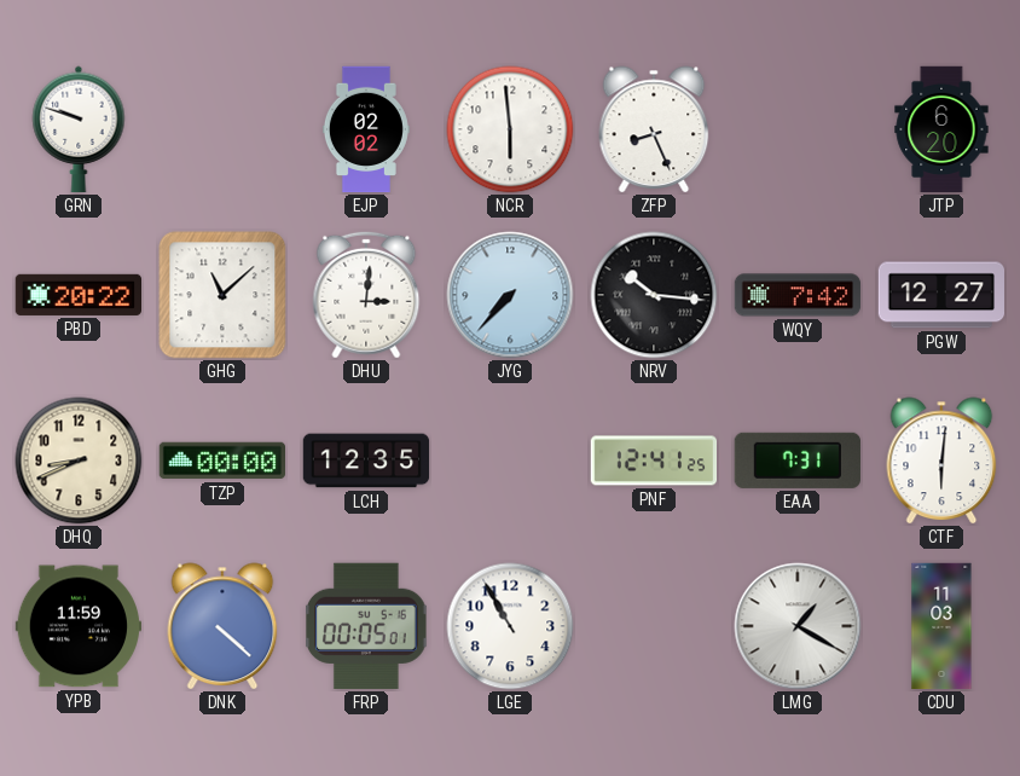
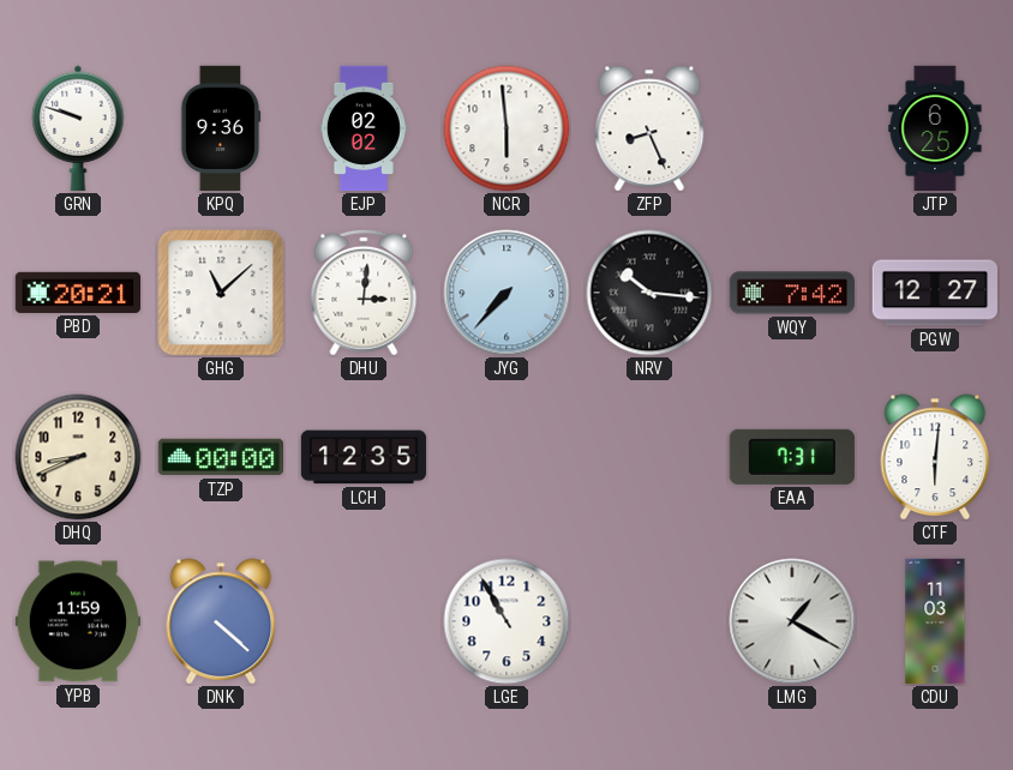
KPQ: none -> 9:36 (221, 128)
JTP: 6:20 -> 6:25 (935, 128)
PBD: 20:22 -> 20:21 (77, 293)
PNF: 12:41 -> none (654, 461)
FRP: 00:05 -> none (366, 626)
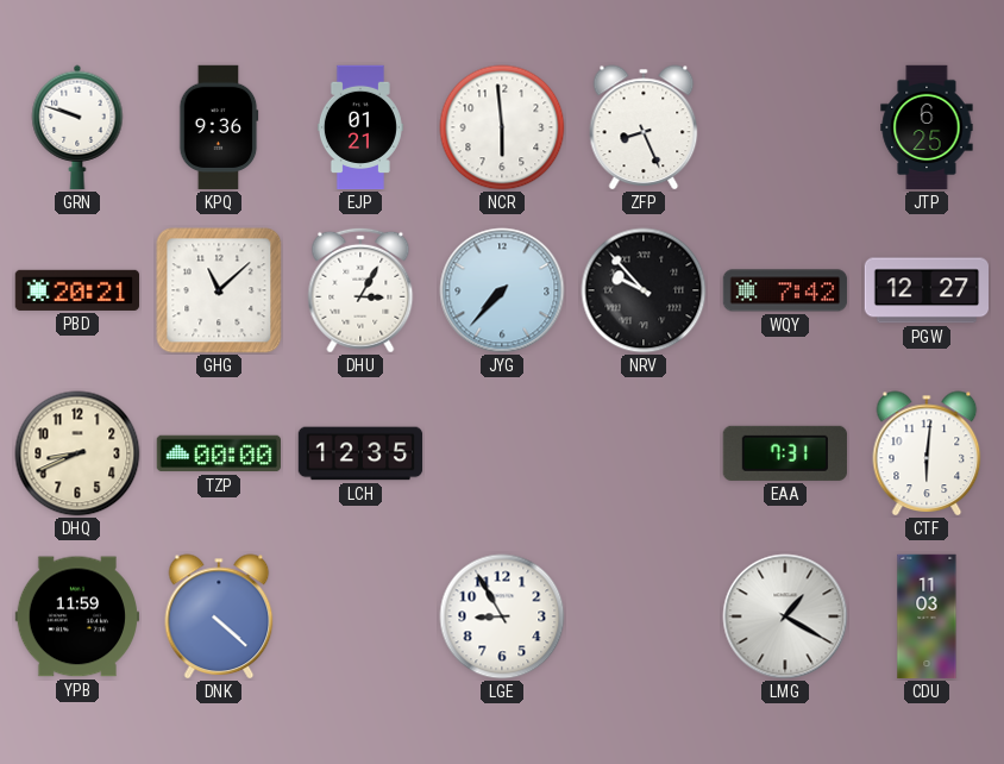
EJP: 02:02 -> 01:21 (360, 127)
DHU: 3:01 -> 3:05 (360, 290)
NRV: 10:16 -> 9:53 (644, 290)
LGE: 10:55 -> 8:55 (502, 616)
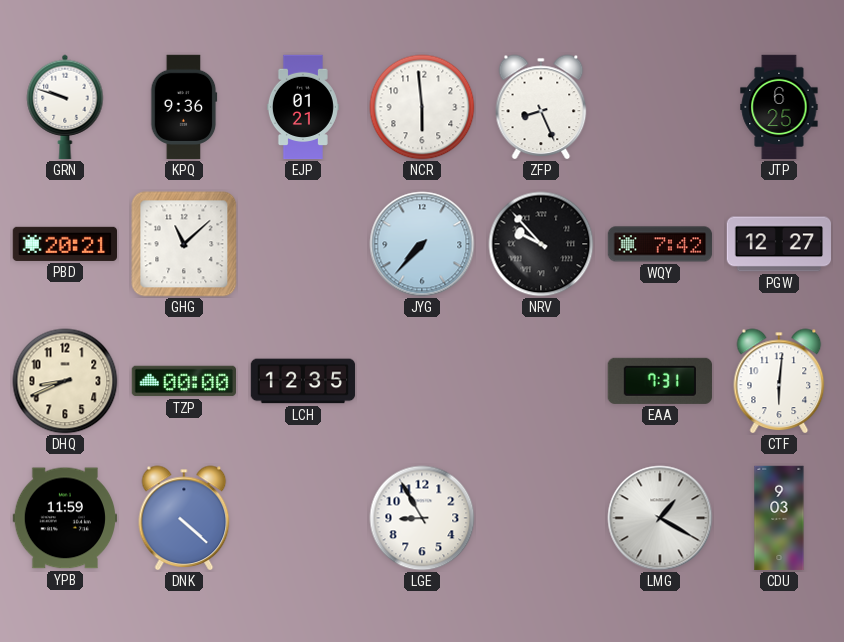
DHU: 3:05 -> none (360, 290)
CDU: 11:03 -> 9:03 (779, 518)
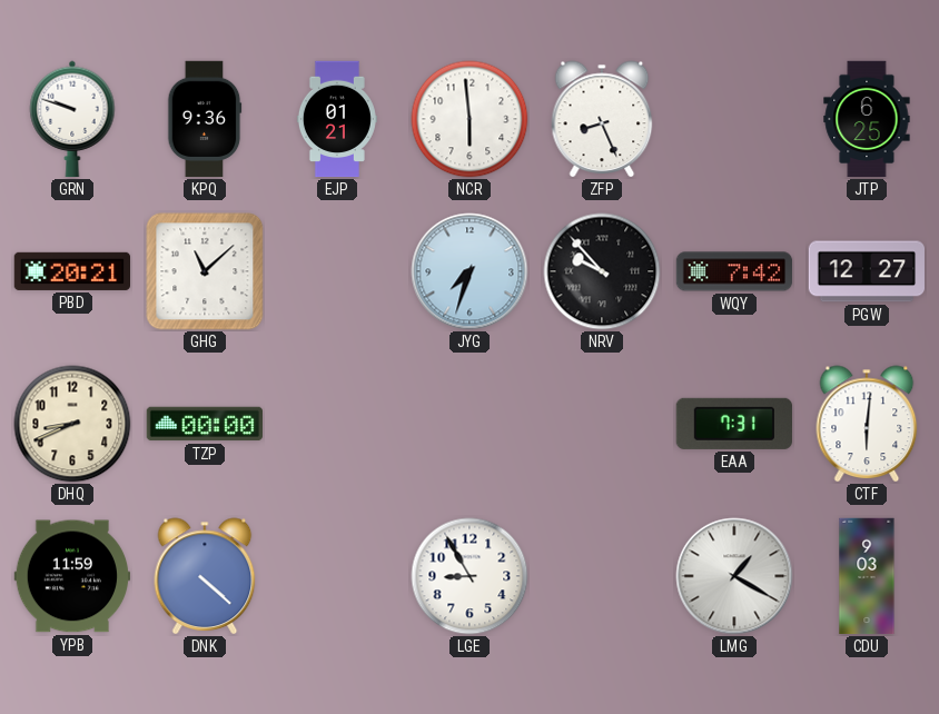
JYG: 7:37 -> 7:33 (469, 271)
LCH: 12:35 -> none (303, 381)
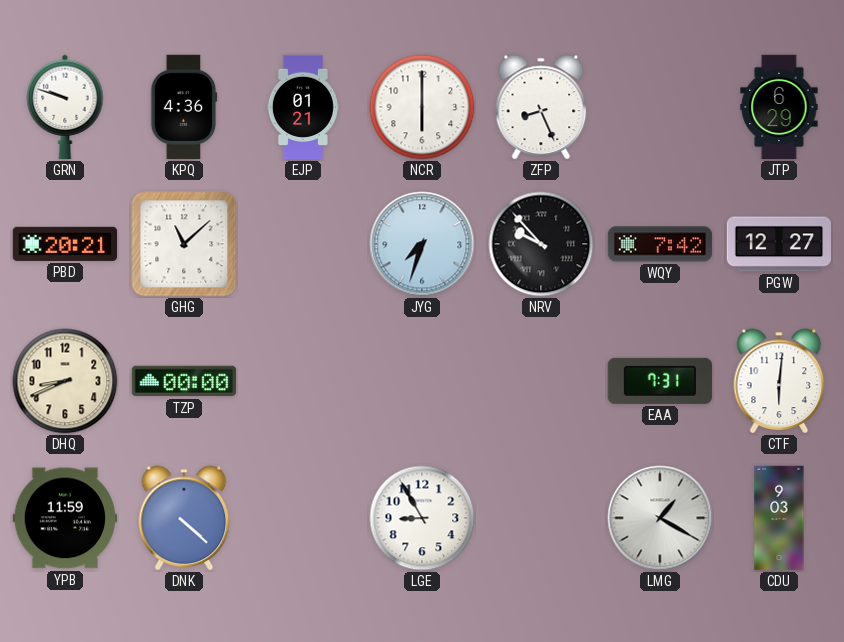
KPQ: 9:36 -> 4:36 (184, 107)
NCR: 5:59 -> 6:00 (422, 107)
JTP: 6:25 -> 6:29 (779, 107)
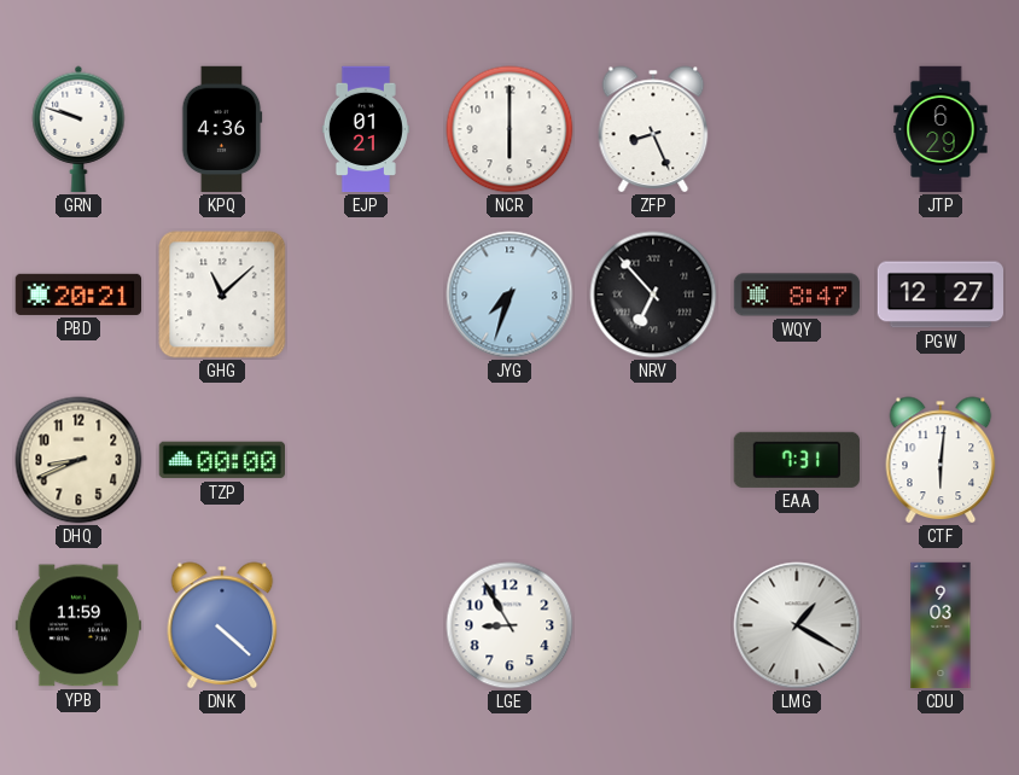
NRV: 9:53 -> 6:53 (653, 295)
WQY: 7:42 -> 8:47 (797, 295)
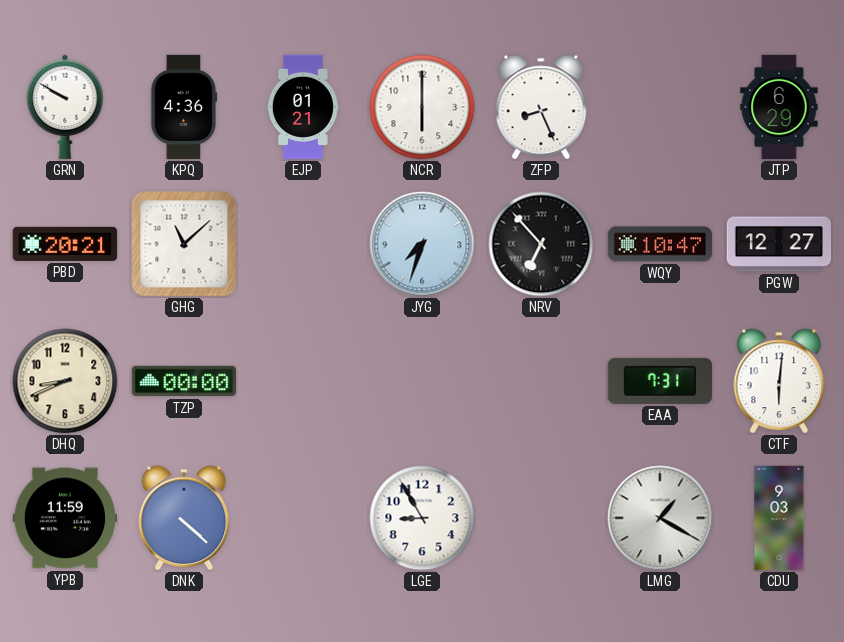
GRN: 9:48 -> 9:50 (65, 107)
WQY: 8:47 -> 10:47 (660, 244)
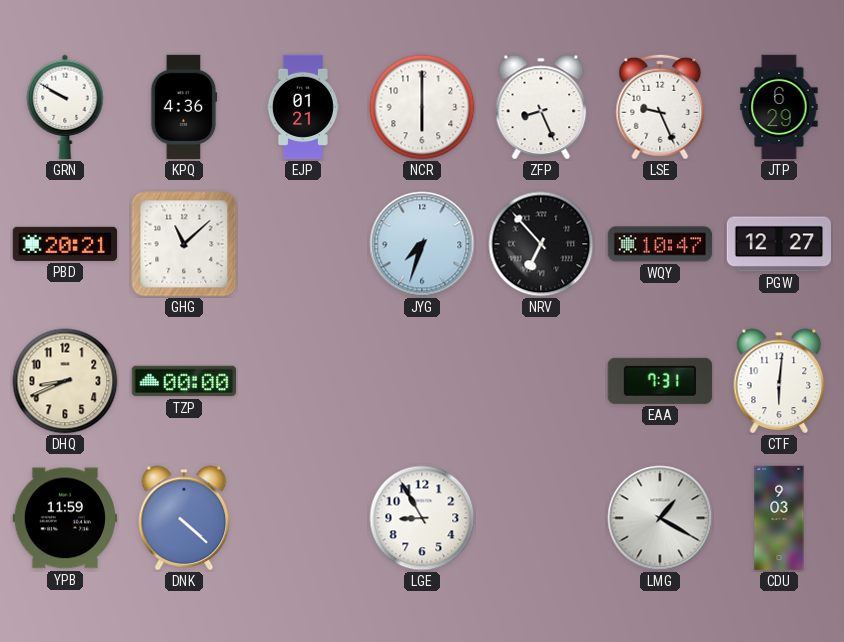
LSE: none -> 9:26 (660, 107)
